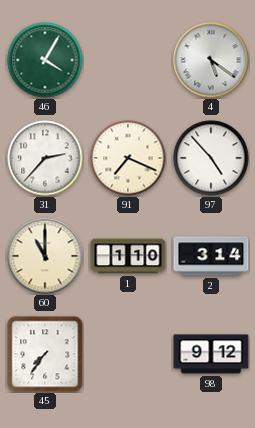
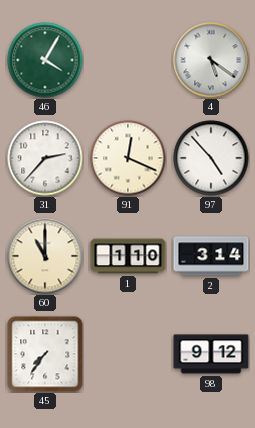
91: 7:19 -> 12:19 (128, 158)
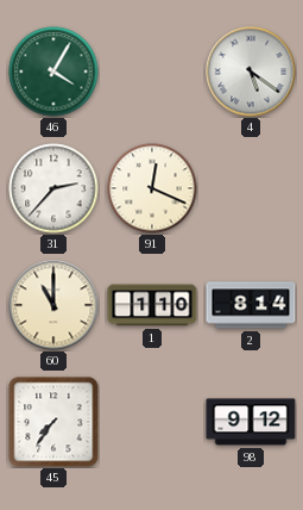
97: 4:53 -> none (211, 158)
2: 3:14 -> 8:14 (251, 305)
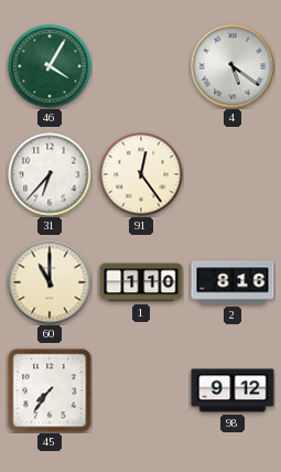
31: 2:37 -> 6:37 (50, 174)
91: 12:19 -> 12:24 (141, 174)
2: 8:14 -> 8:16 (233, 282)
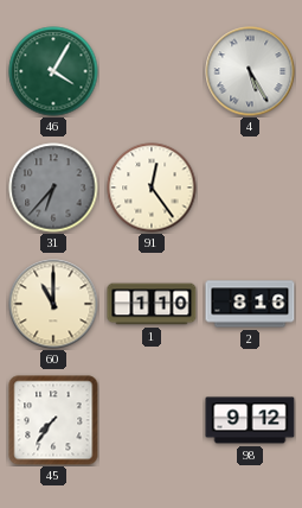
4: 5:21 -> 5:25 (250, 71)
31 dial: white -> grey (53, 188)
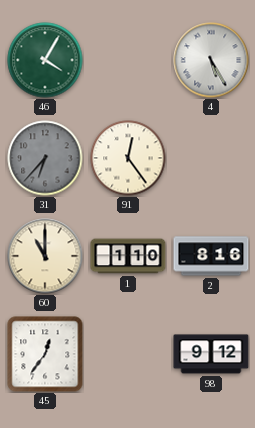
45: 7:36 -> 12:36 (45, 354)
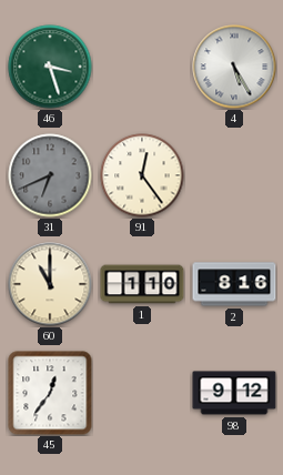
46: 4:05 -> 3:27 (50, 67)
31: 6:37 -> 6:41 (50, 175)
